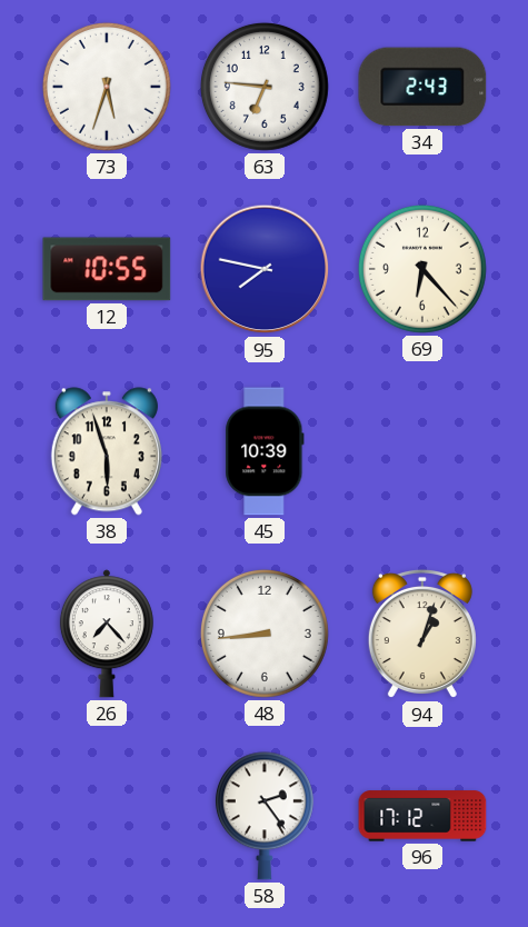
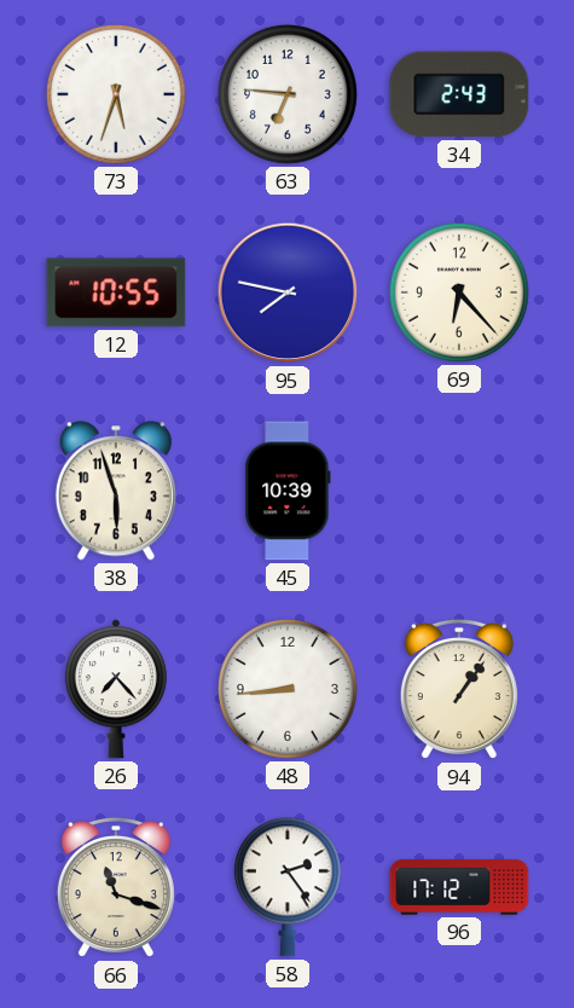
94: 1:03 -> 1:06 (459, 689)
66: none -> 11:18 (116, 887)
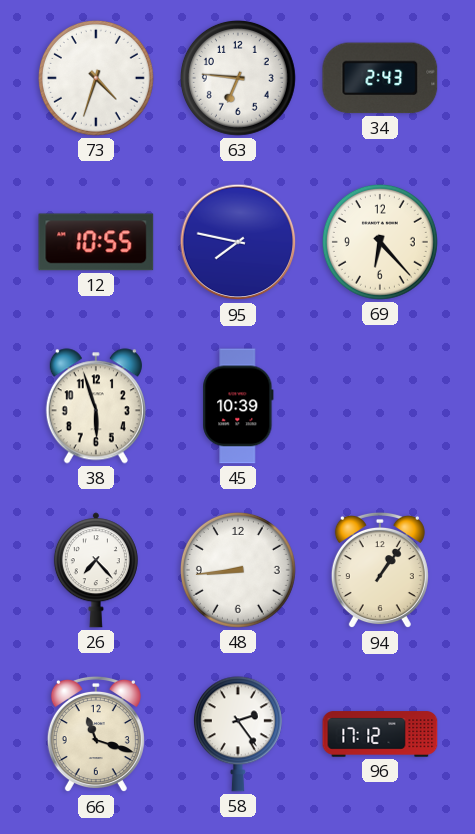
73: 5:33 -> 4:33 (96, 78)
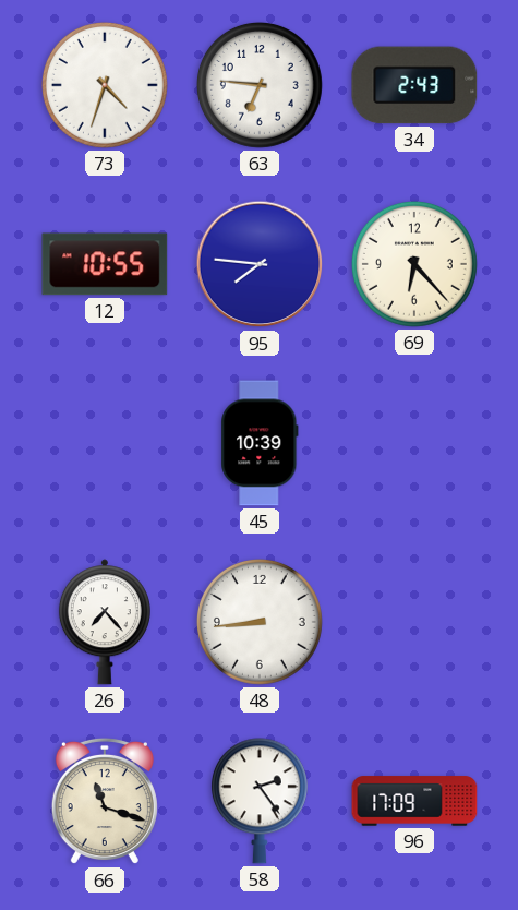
95: 7:47 -> 7:46 (260, 264)
38: 5:57 -> none (96, 406)
94: 1:06 -> none (380, 570)
96: 17:12 -> 17:09 (414, 801)
